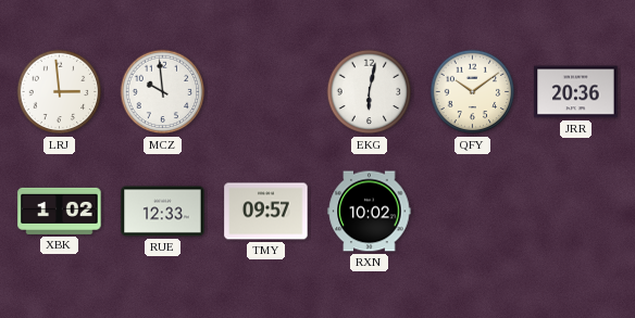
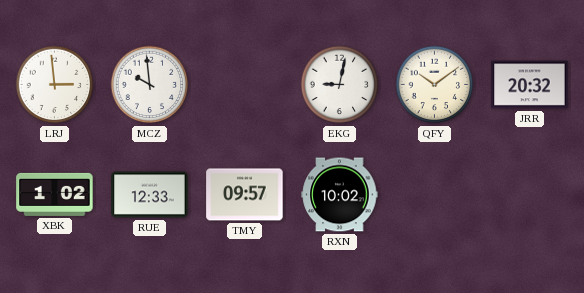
EKG: 6:02 -> 9:02 (340, 85)
JRR: 20:36 -> 20:32 (530, 85)
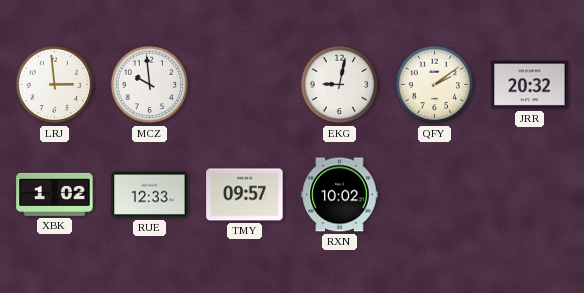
QFY: 10:09 -> 2:09 (435, 85)
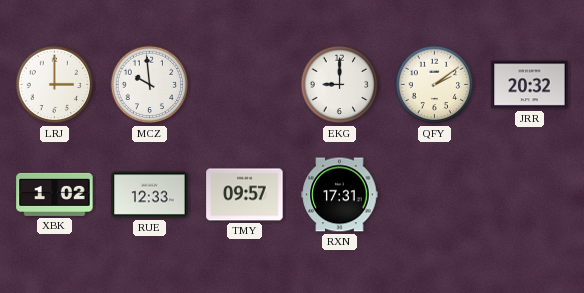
LRJ: 2:59 -> 3:00 (55, 85)
EKG: 9:02 -> 9:00 (340, 85)
RXN: 10:02 -> 17:31 (340, 195)
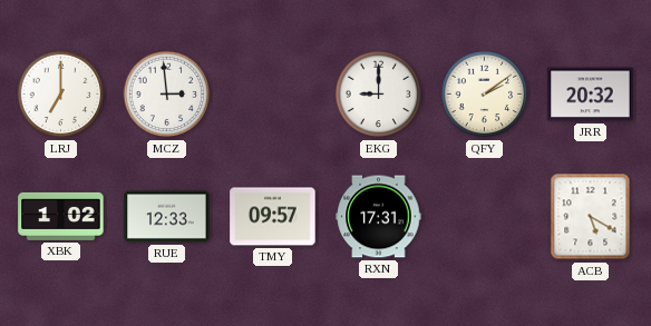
LRJ: 3:00 -> 7:00 (61, 95)
MCZ: 9:59 -> 2:59 (167, 95)
ACB: none -> 5:20 (591, 217)
